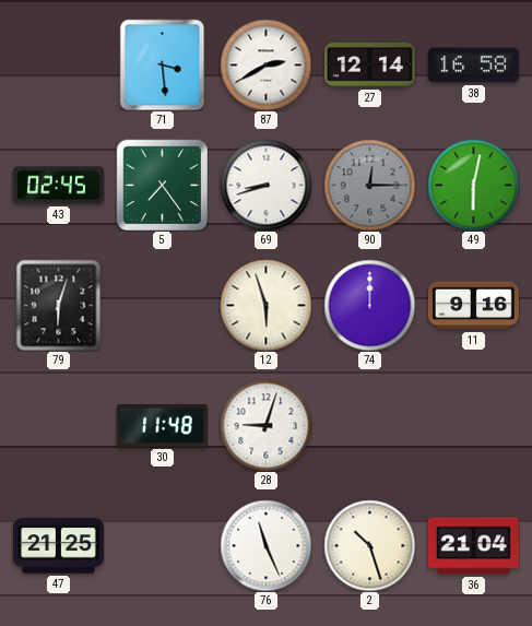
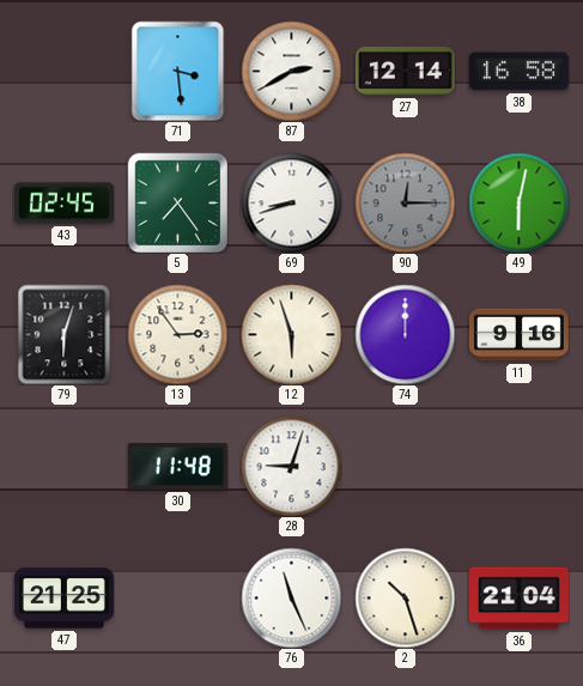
13: none -> 2:54 (177, 334)
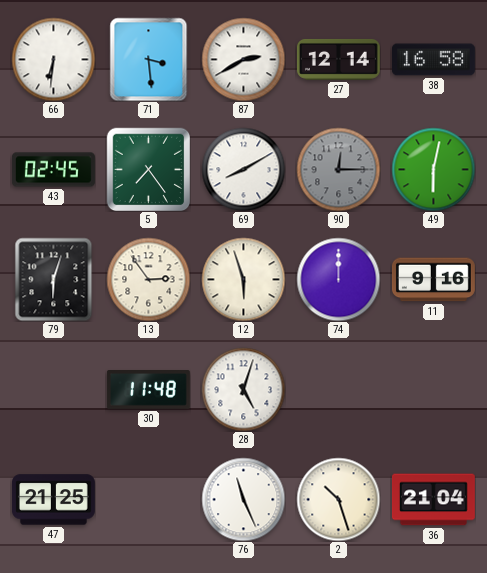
66: none -> 6:31 (53, 59)
69: 8:42 -> 8:10 (243, 169)
28: 9:03 -> 5:03 (243, 389)
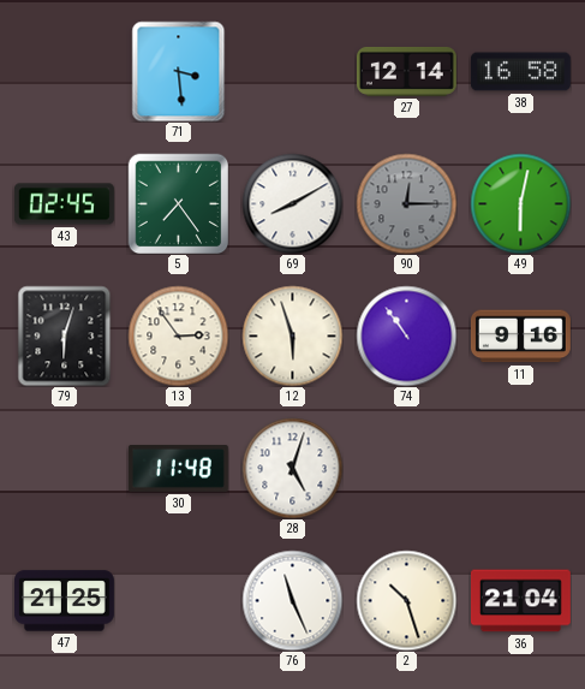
66: 6:31 -> none (53, 59)
87: 2:40 -> none (243, 59)
74: 12:00 -> 10:54 (406, 335)
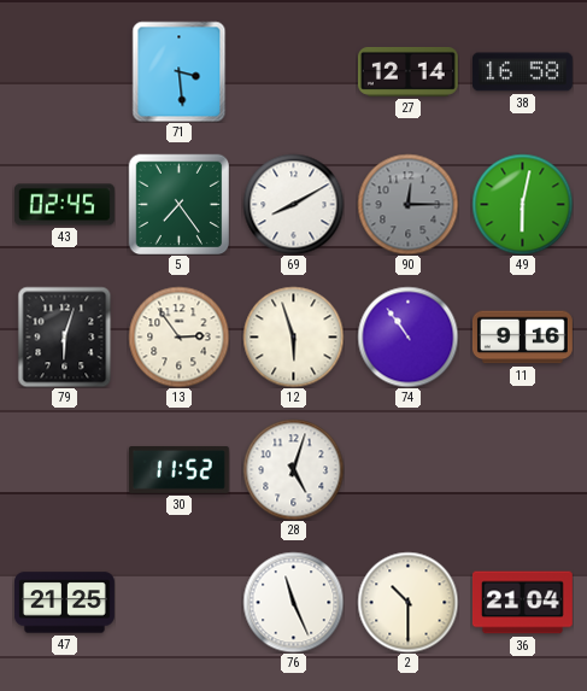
30: 11:48 -> 11:52 (178, 470)
2: 10:27 -> 10:30 (407, 602)
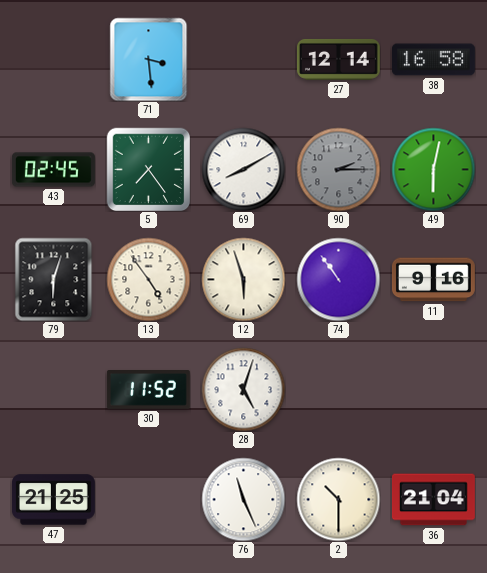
90: 12:15 -> 2:15 (338, 169)
13: 2:54 -> 4:54 (148, 279)
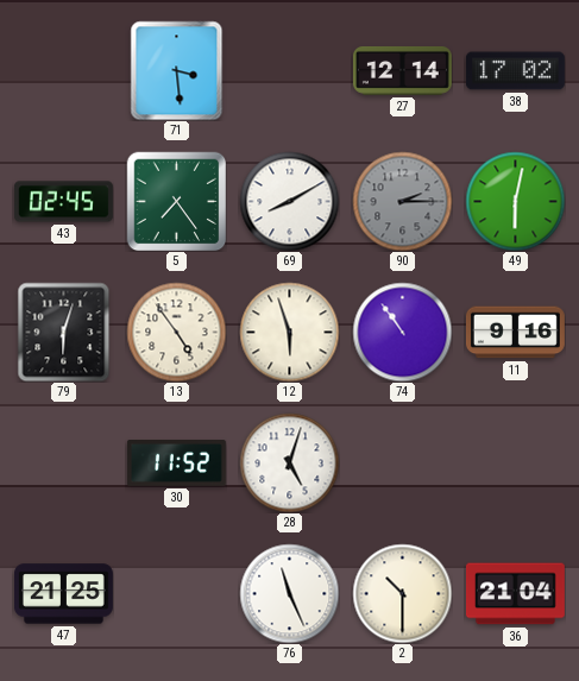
38: 16:58 -> 17:02 (515, 71)
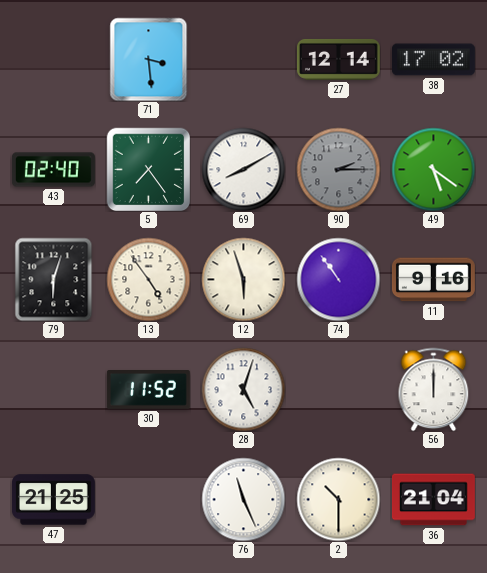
43: 02:45 -> 02:40 (53, 170)
49: 6:02 -> 5:21 (433, 169)
56: none -> 12:00 (434, 389)
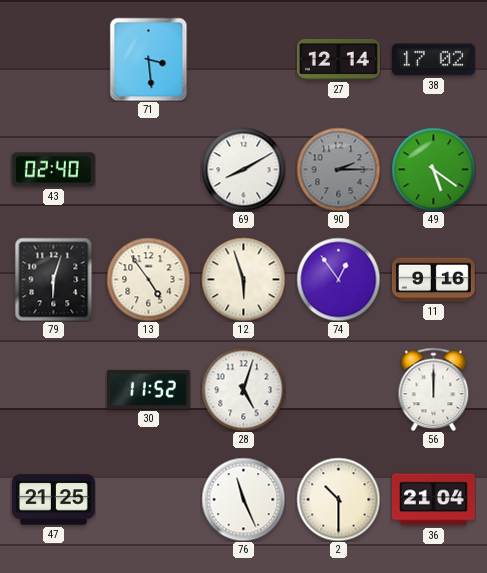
5: 7:24 -> none (148, 169)
74: 10:54 -> 12:54 (338, 279)
